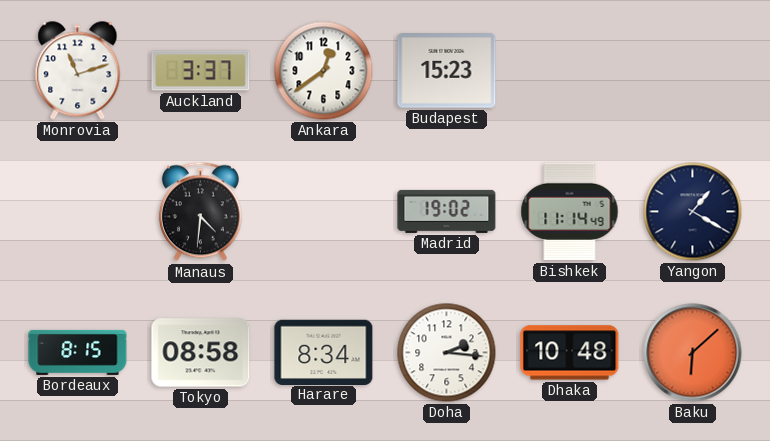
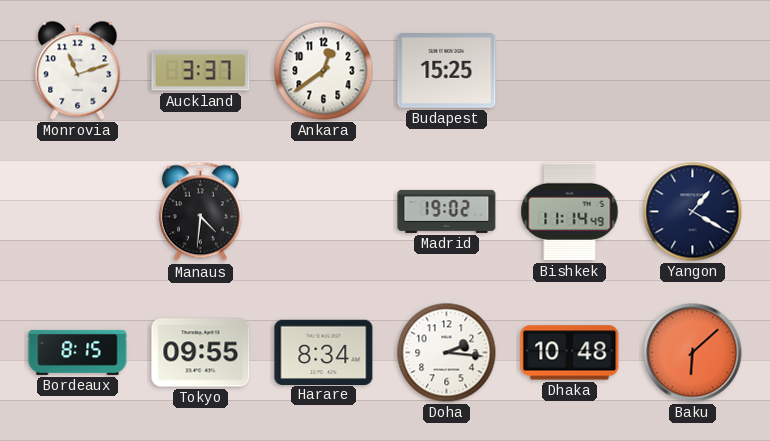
Budapest: 15:23 -> 15:25 (447, 71)
Tokyo: 08:58 -> 09:55 (201, 353)
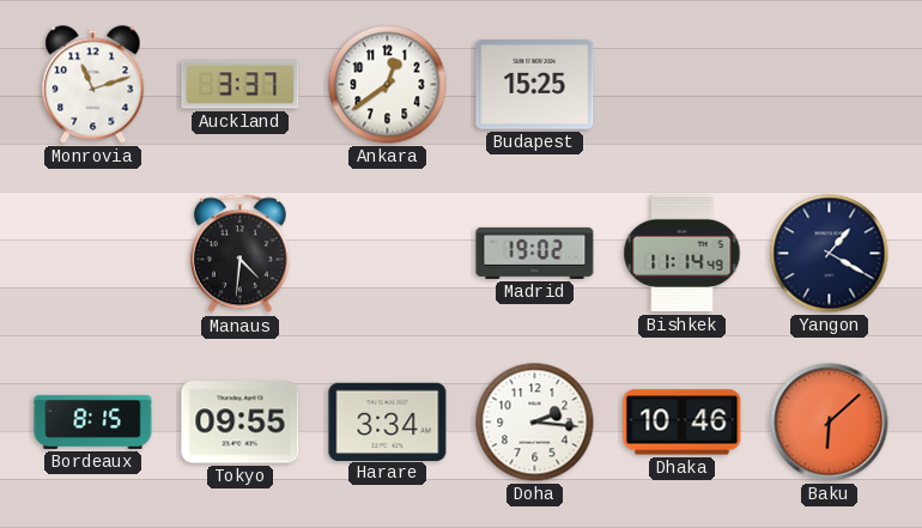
Harare: 8:34 -> 3:34 (388, 421)
Dhaka: 10:48 -> 10:46 (683, 423)
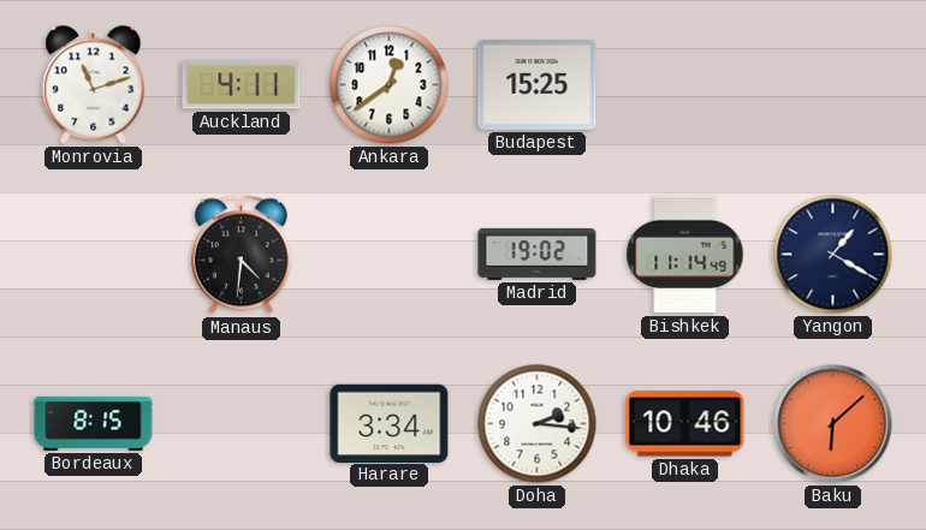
Auckland: 3:37 -> 4:11 (242, 85)
Tokyo: 09:55 -> none (241, 423)
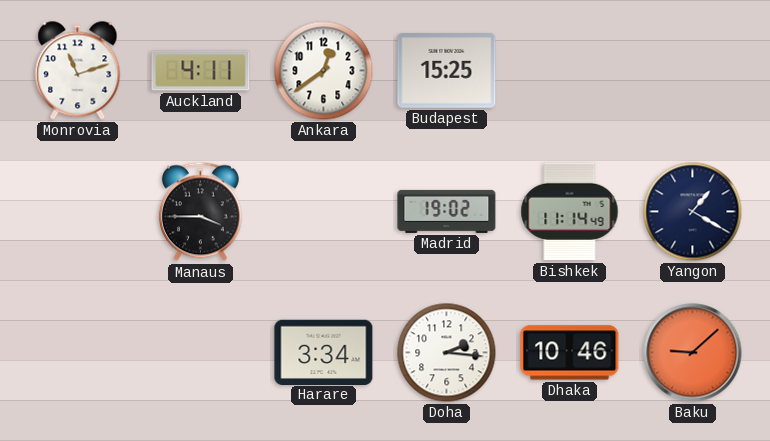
Manaus: 4:31 -> 3:45 (200, 212)
Bordeaux: 8:15 -> none (94, 423)
Baku: 6:08 -> 9:08 (693, 353)
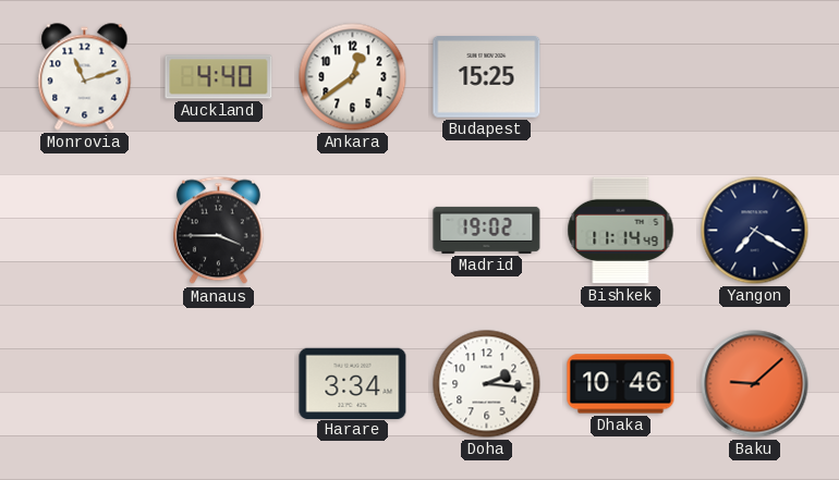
Auckland: 4:11 -> 4:40 (219, 77)
Yangon: 1:20 -> 7:20 (755, 231)
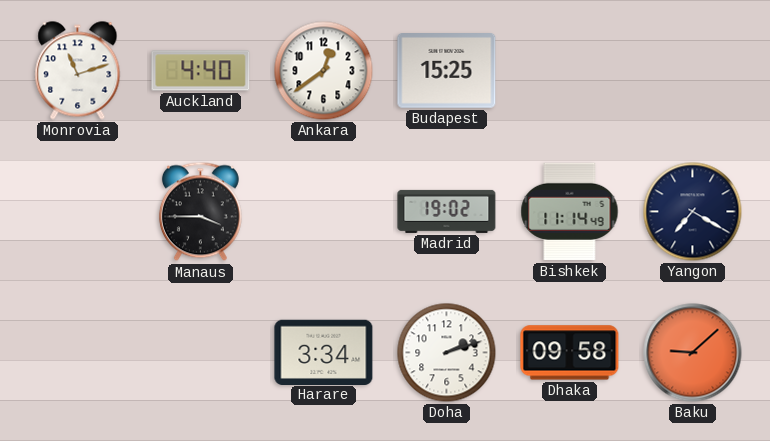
Doha: 2:16 -> 2:12 (447, 353)
Dhaka: 10:46 -> 09:58 (570, 353)
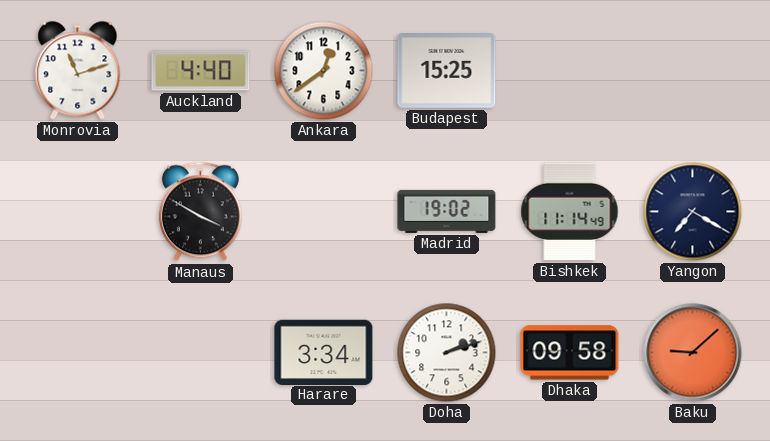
Manaus: 3:45 -> 3:50 (200, 212)
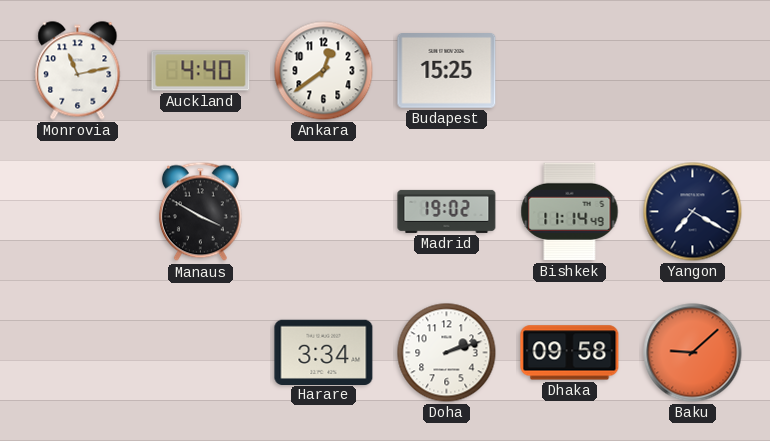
Monrovia: 11:12 -> 11:13 (78, 71)
